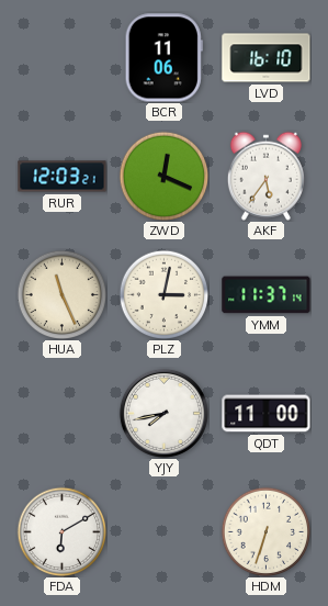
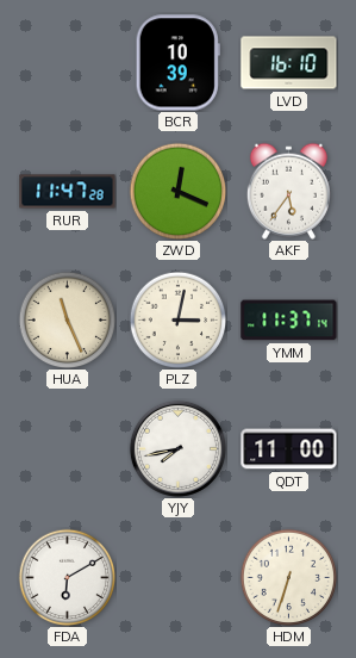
BCR: 11:06 -> 10:39 (177, 63)
RUR: 12:03 -> 11:47 (68, 192)
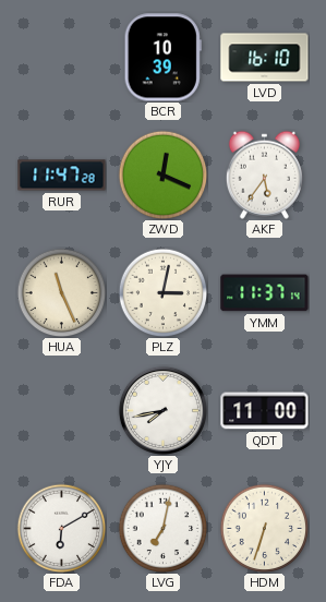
LVG: none -> 7:02 (162, 528)
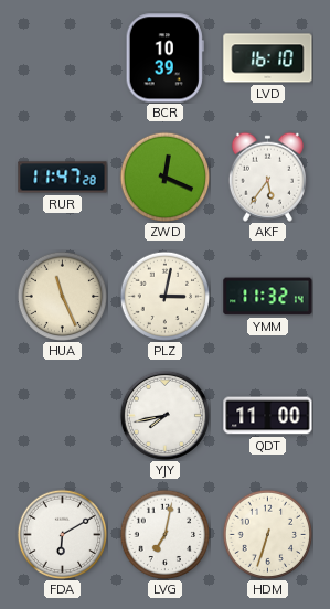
YMM: 11:37 -> 11:32 (268, 297)
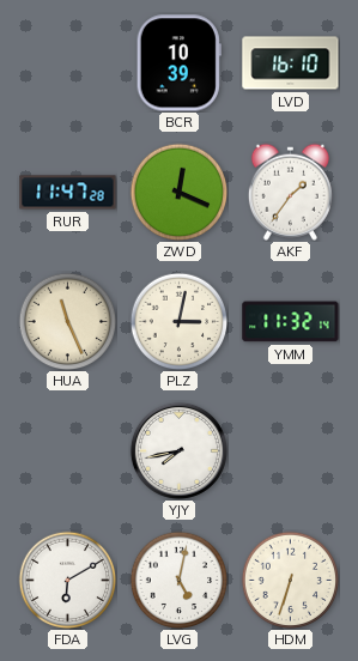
AKF: 5:36 -> 1:36 (290, 192)
QDT: 11:00 -> none (268, 416)
LVG: 7:02 -> 5:02 (178, 580)
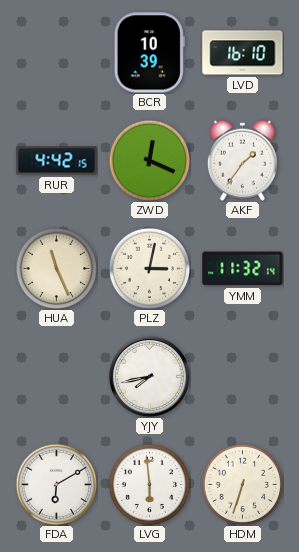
RUR: 11:47 -> 4:42 (57, 161)
LVG: 5:02 -> 5:59 (149, 484)
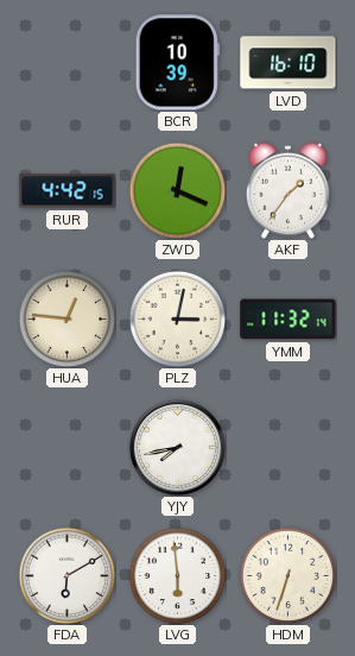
HUA: 11:26 -> 12:46 (66, 318)
